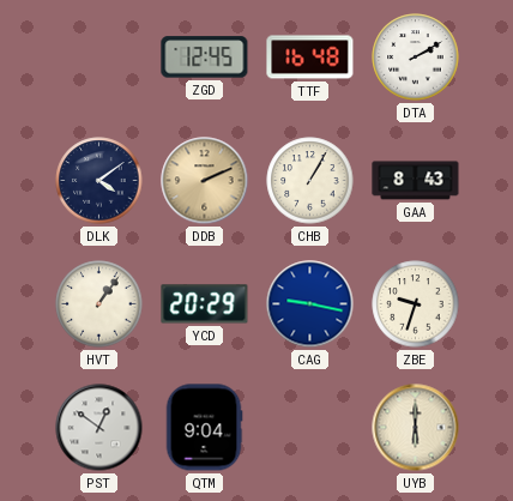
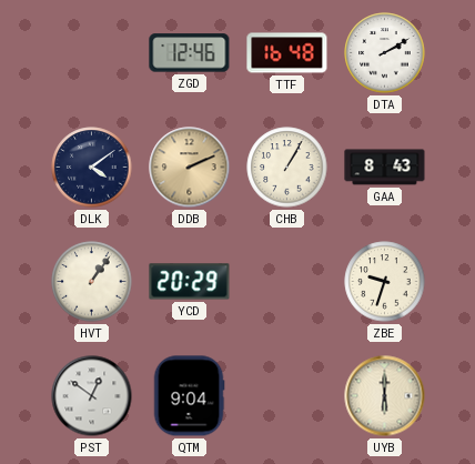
ZGD: 12:45 -> 12:46 (190, 53)
CAG: 9:17 -> none (310, 304)
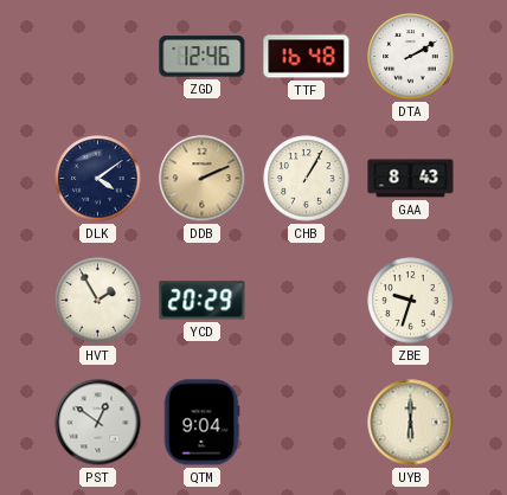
HVT: 1:06 -> 1:55 (98, 301)
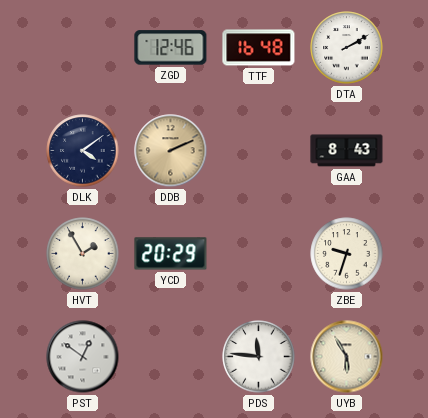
CHB: 1:05 -> none (307, 179)
QTM: 9:04 -> none (201, 423)
PDS: none -> 11:46 (259, 357)
UYB: 6:00 -> 5:55 (347, 357)
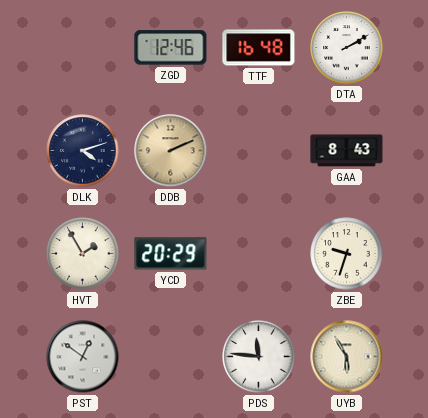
DLK: 4:09 -> 4:12 (83, 151)
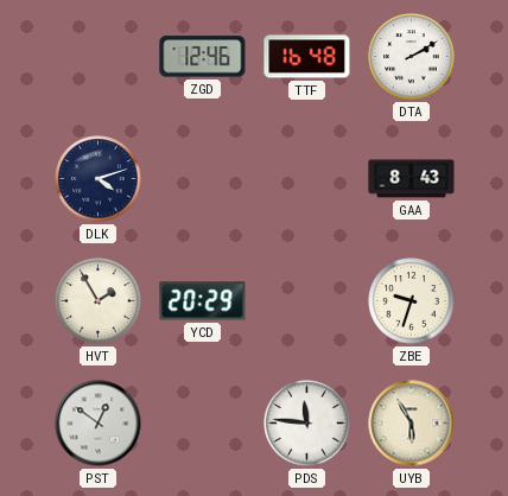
DDB: 2:11 -> none (171, 151)
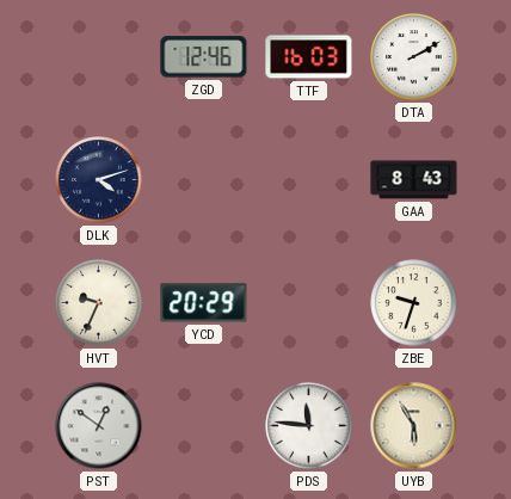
TTF: 16:48 -> 16:03 (309, 57)
HVT: 1:55 -> 9:34 (99, 303)
